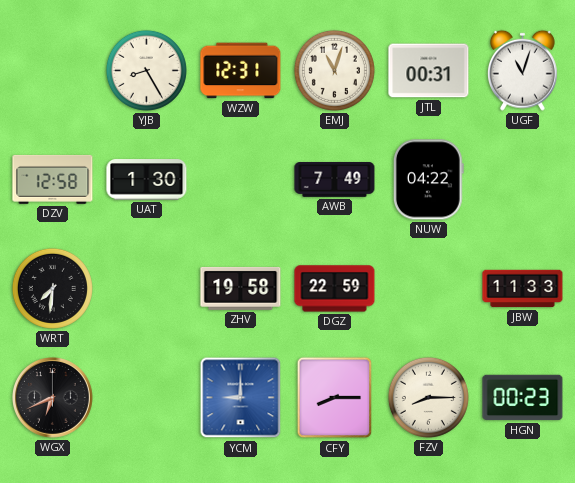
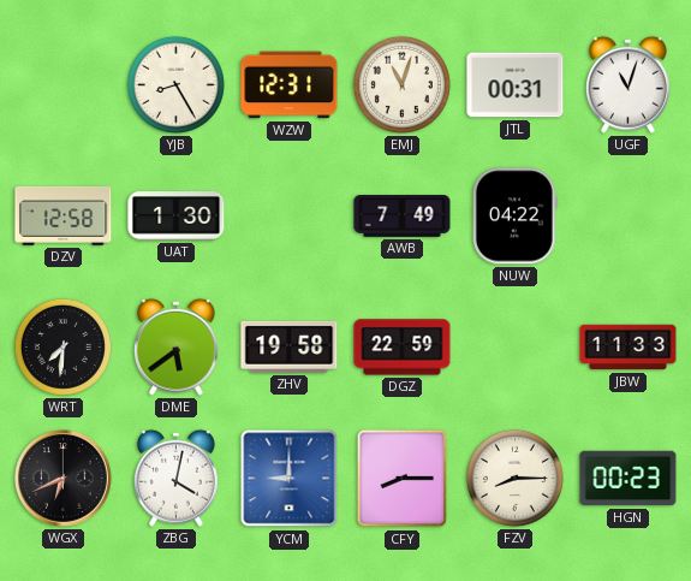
DME: none -> 5:39 (175, 346)
ZBG: none -> 4:02 (175, 478)
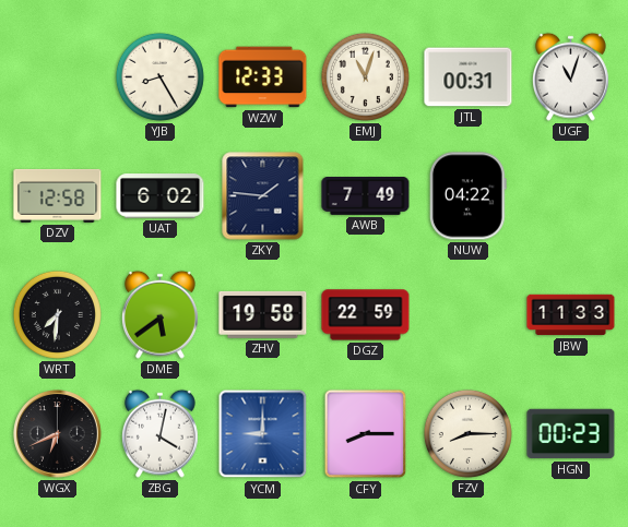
WZW: 12:31 -> 12:33 (263, 77)
UAT: 1:30 -> 6:02 (161, 196)
ZKY: none -> 1:46 (263, 196)
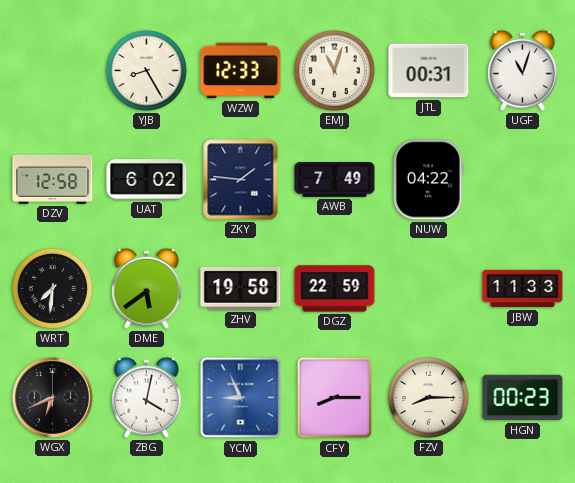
YCM: 9:00 -> 8:56 (241, 398)
